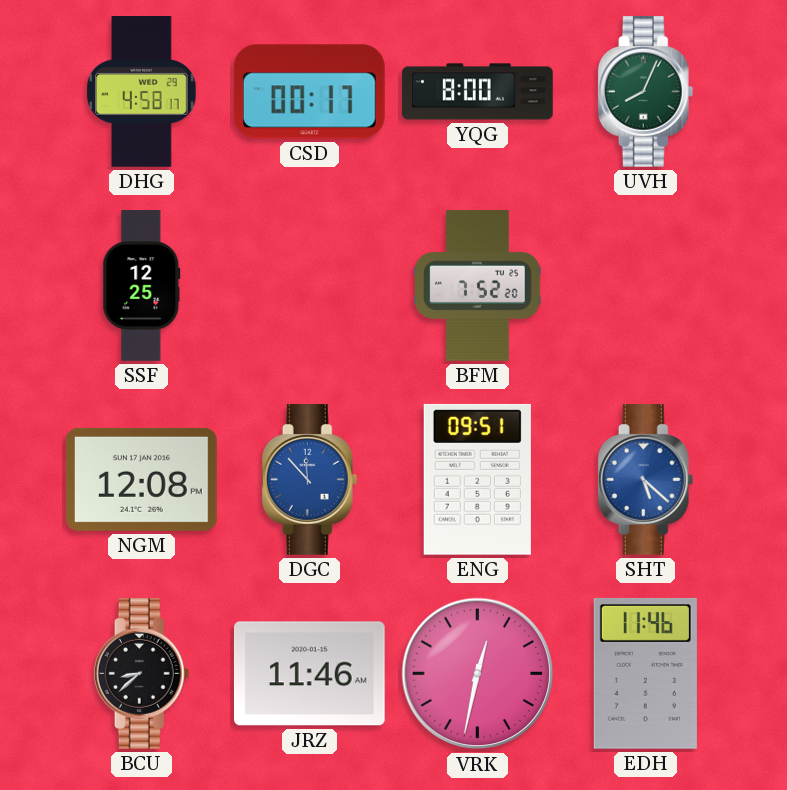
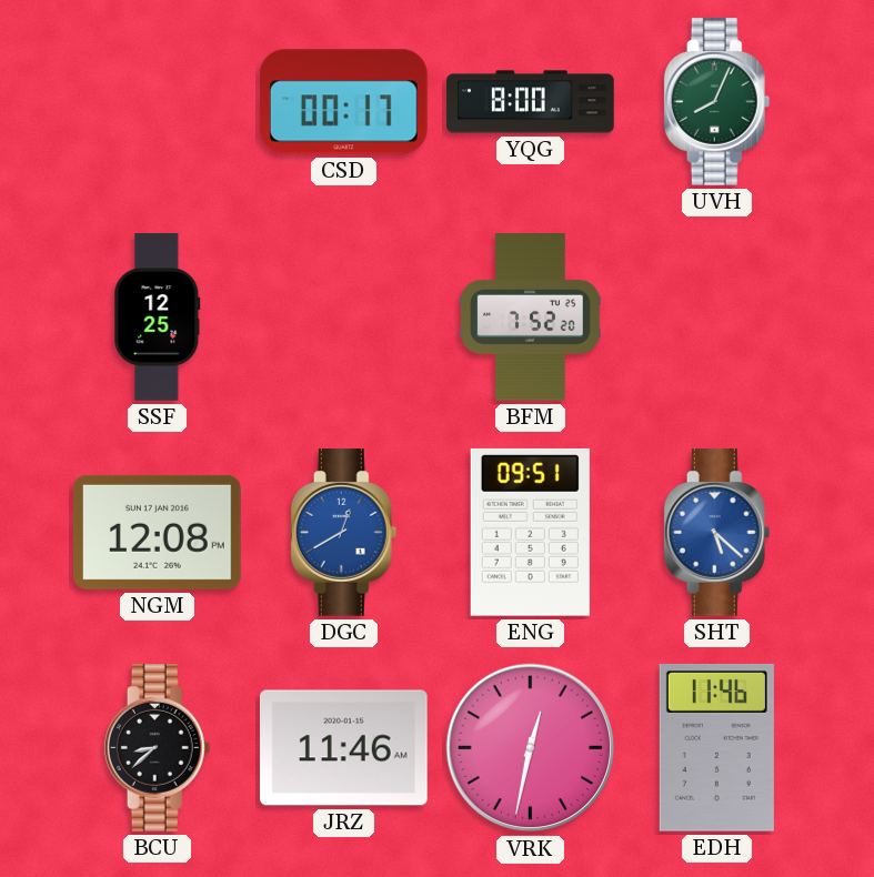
DHG: 4:58 -> none (142, 92)
DGC: 11:53 -> 12:40 (344, 533)
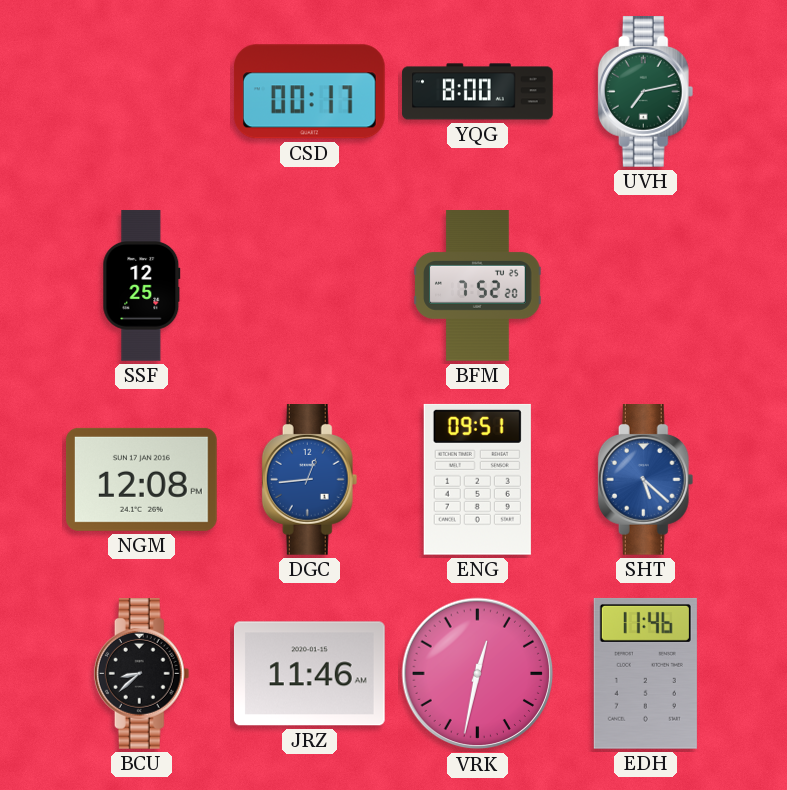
UVH: 8:04 -> 7:13 (646, 92)
DGC: 12:40 -> 12:44 (310, 480)
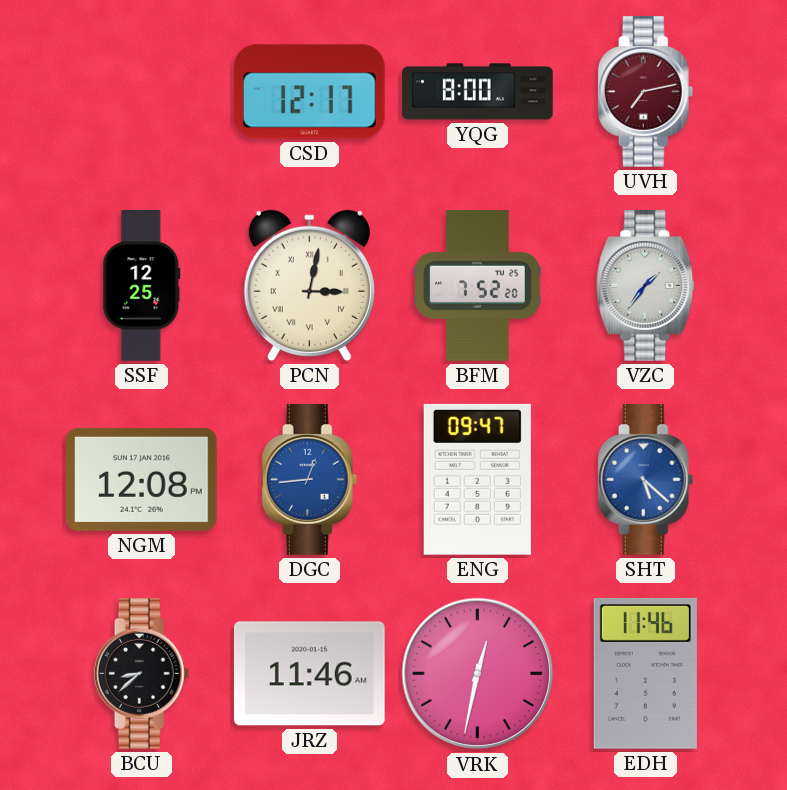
CSD: 00:17 -> 12:17 (309, 92)
UVH dial: green -> burgundy (646, 92)
PCN: none -> 3:02 (309, 285)
VZC: none -> 1:36 (646, 286)
ENG: 09:51 -> 09:47 (477, 479)
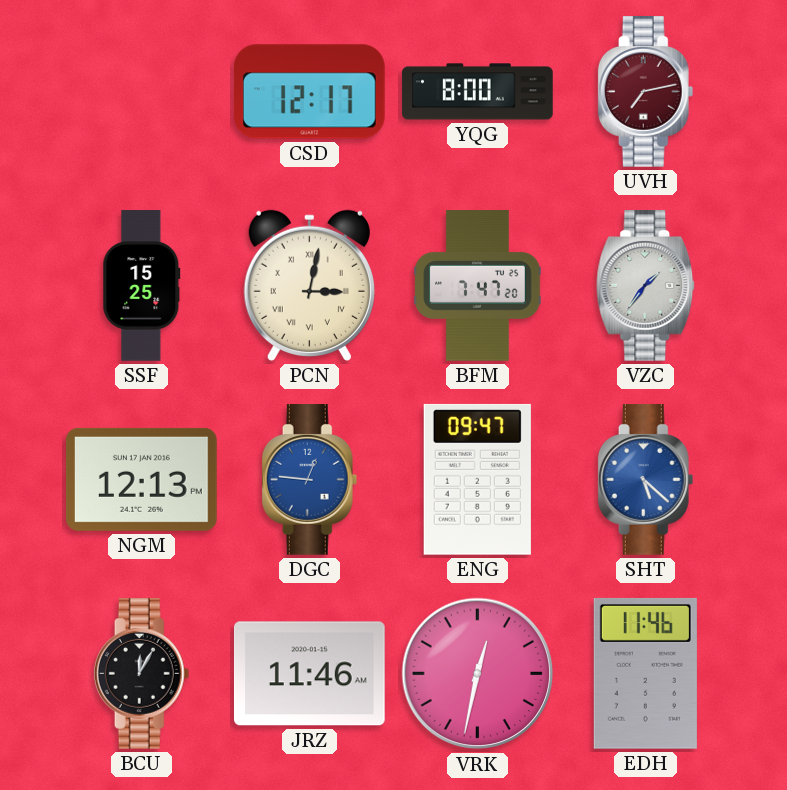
SSF: 12:25 -> 15:25 (142, 286)
BFM: 7:52 -> 7:47 (478, 286)
NGM: 12:08 -> 12:13 (142, 479)
DGC: 12:44 -> 12:46 (310, 480)
BCU: 8:38 -> 12:05 (142, 674)
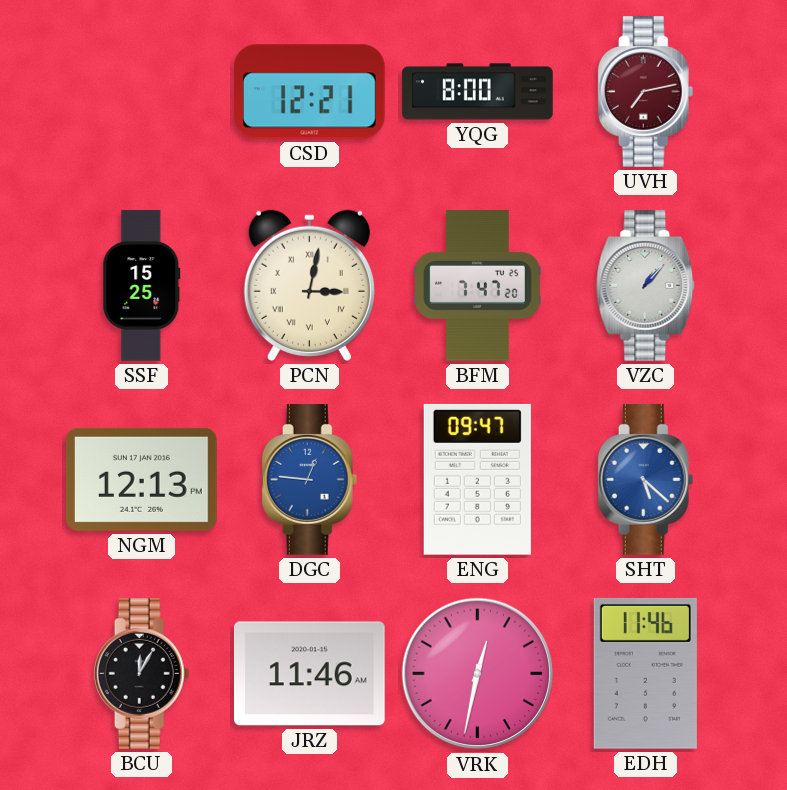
CSD: 12:17 -> 12:21 (309, 92)
VZC: 1:36 -> 1:07 (646, 286)
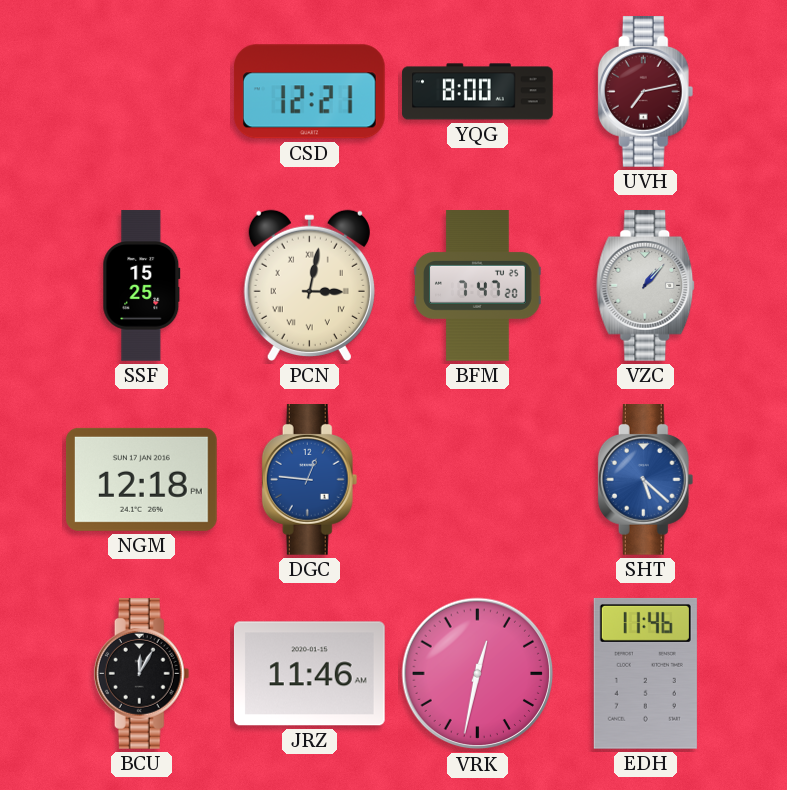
NGM: 12:13 -> 12:18 (142, 479)
ENG: 09:47 -> none (477, 479)
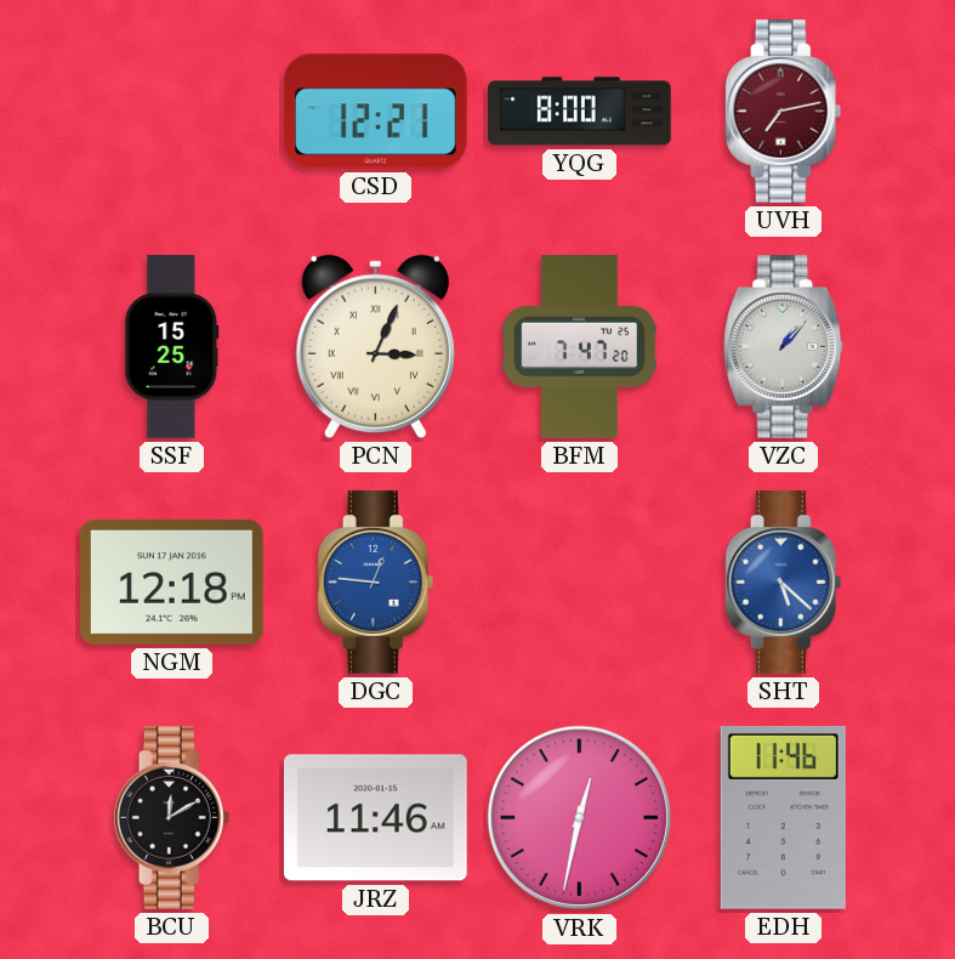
PCN: 3:02 -> 3:04 (375, 346)
BCU: 12:05 -> 12:10 (172, 818)
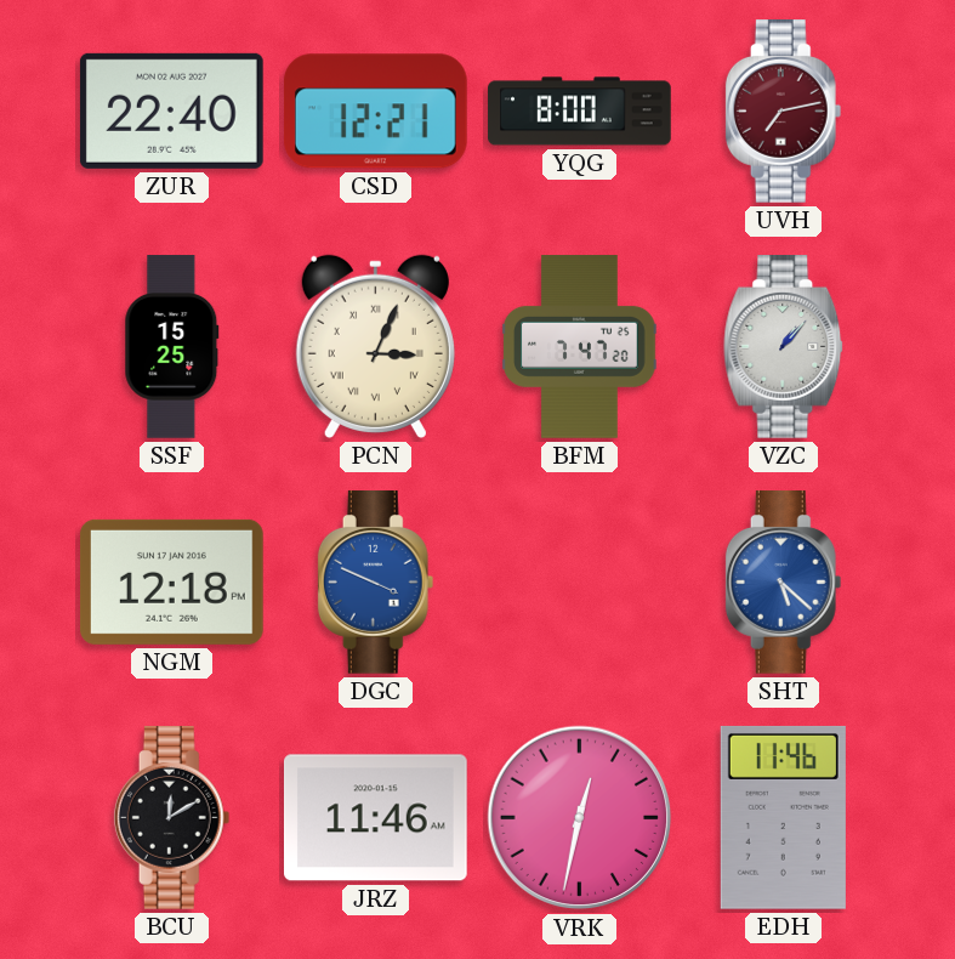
ZUR: none -> 22:40 (171, 110)
DGC: 12:46 -> 3:49 (376, 583)
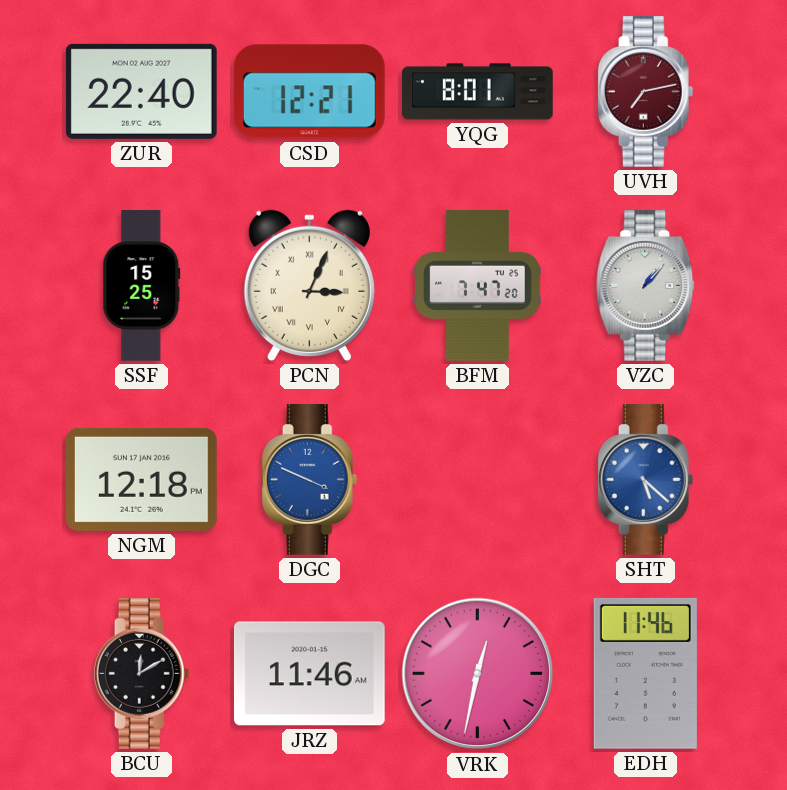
YQG: 8:00 -> 8:01 (478, 92)
